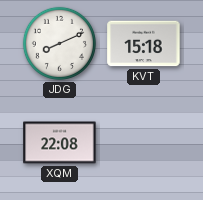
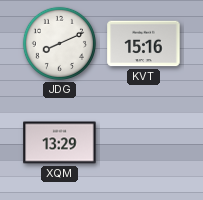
KVT: 15:18 -> 15:16 (144, 44)
XQM: 22:08 -> 13:29 (60, 143)
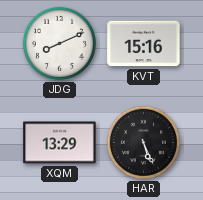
HAR: none -> 5:26 (143, 142)
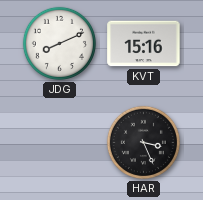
XQM: 13:29 -> none (60, 143)
HAR: 5:26 -> 3:26 (143, 142)
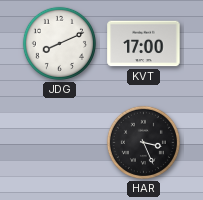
KVT: 15:16 -> 17:00 (144, 44)
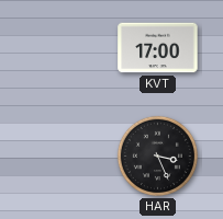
JDG: 8:11 -> none (59, 43)
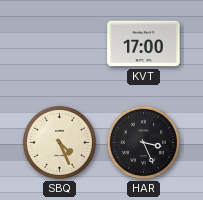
SBQ: none -> 4:26 (59, 142)
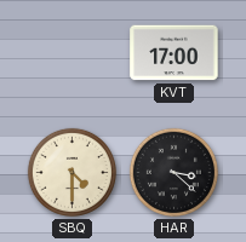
SBQ: 4:26 -> 4:30 (71, 172)
HAR: 3:26 -> 3:22 (173, 172)
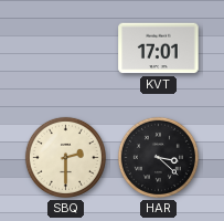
KVT: 17:00 -> 17:01 (159, 49)
SBQ: 4:30 -> 2:30 (65, 157)
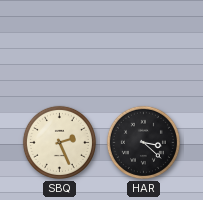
KVT: 17:01 -> none (159, 49)
SBQ: 2:30 -> 2:26 (59, 142)
